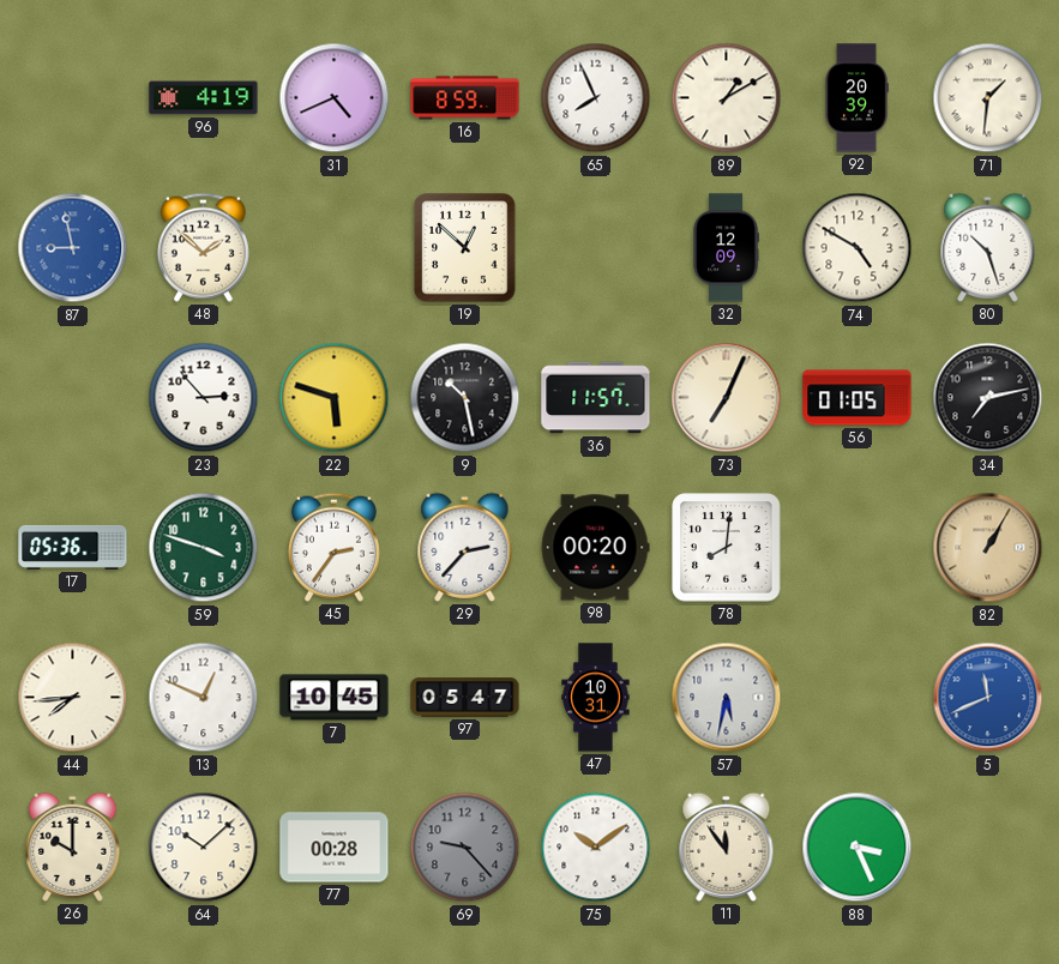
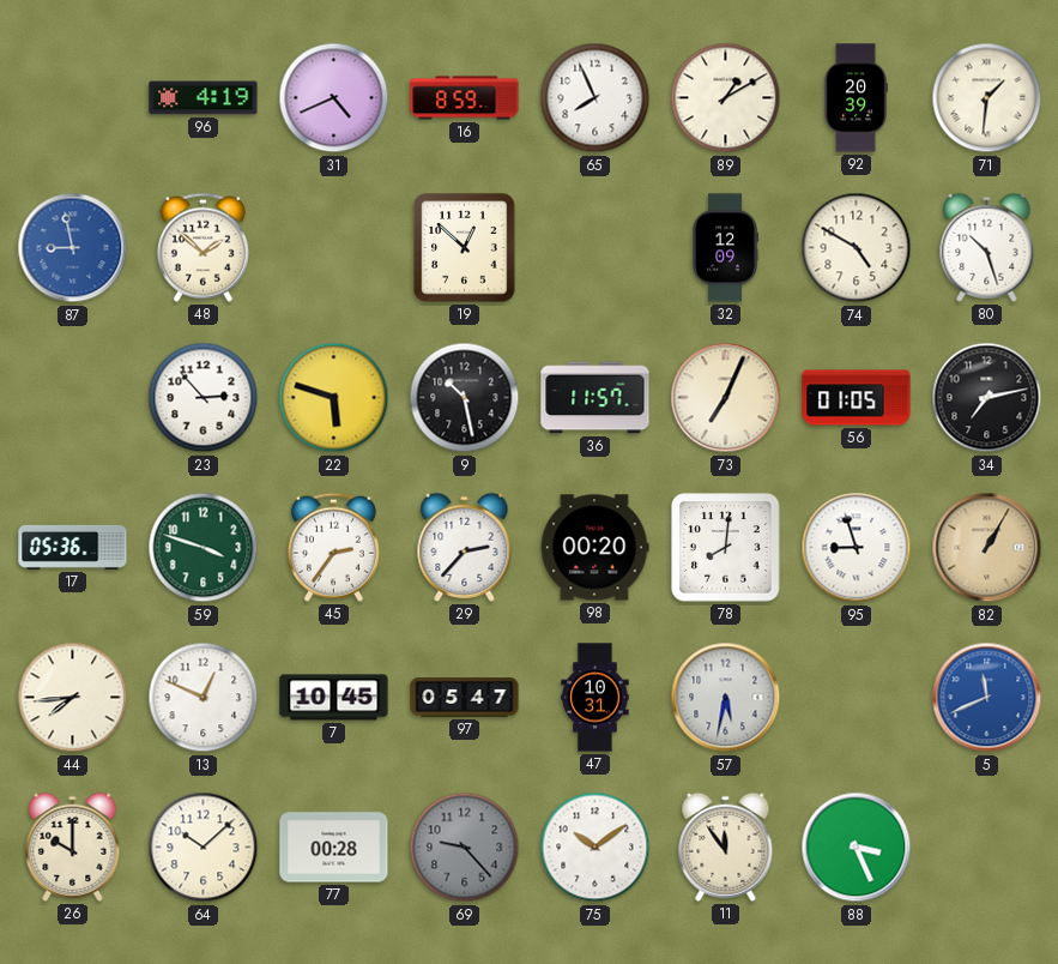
95: none -> 8:57 (857, 548)
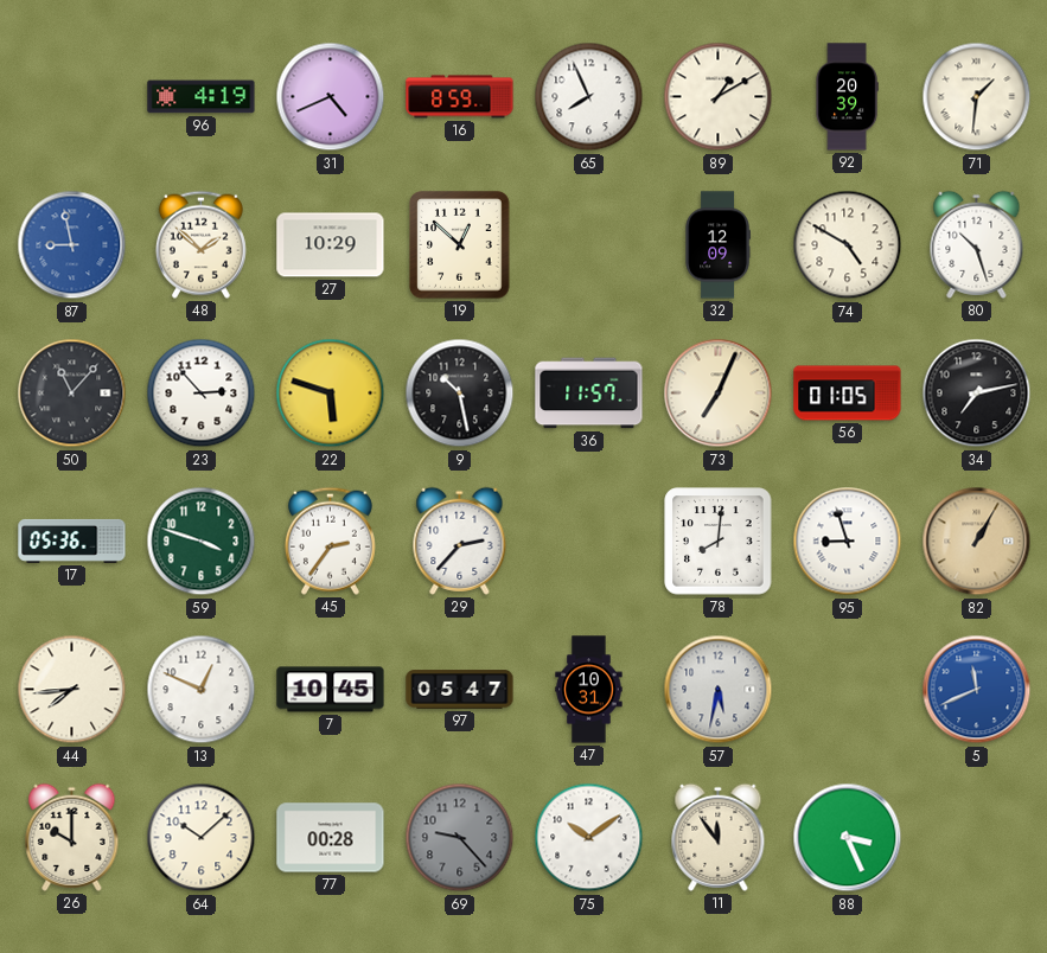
27: none -> 10:29 (331, 245)
50: none -> 11:07 (72, 394)
98: 00:20 -> none (594, 548)
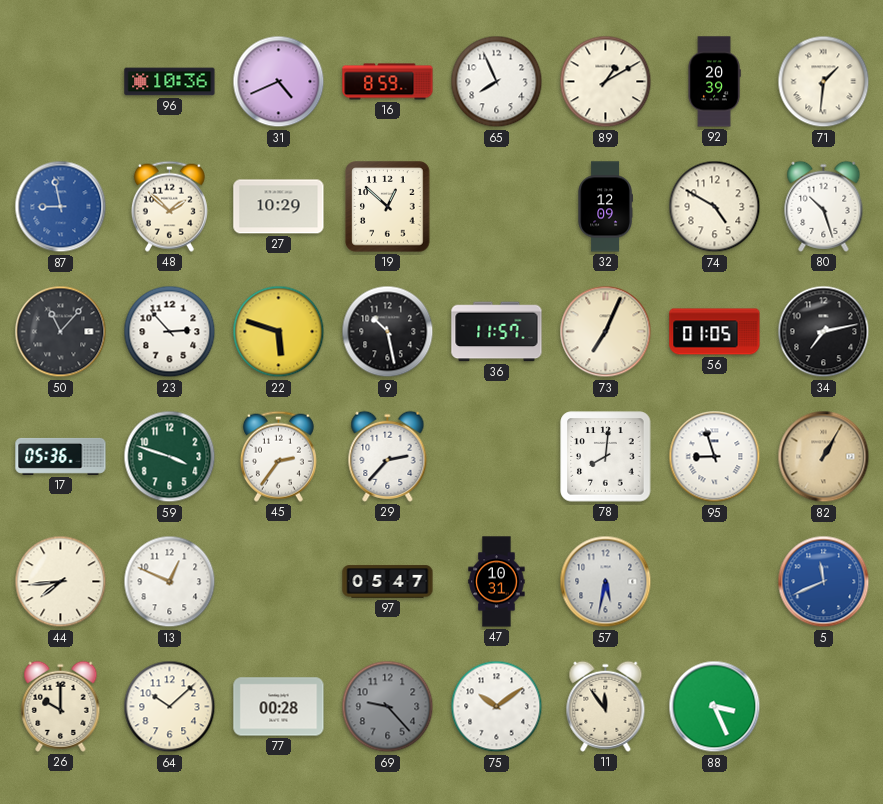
96: 4:19 -> 10:36 (170, 82)
7: 10:45 -> none (331, 690)
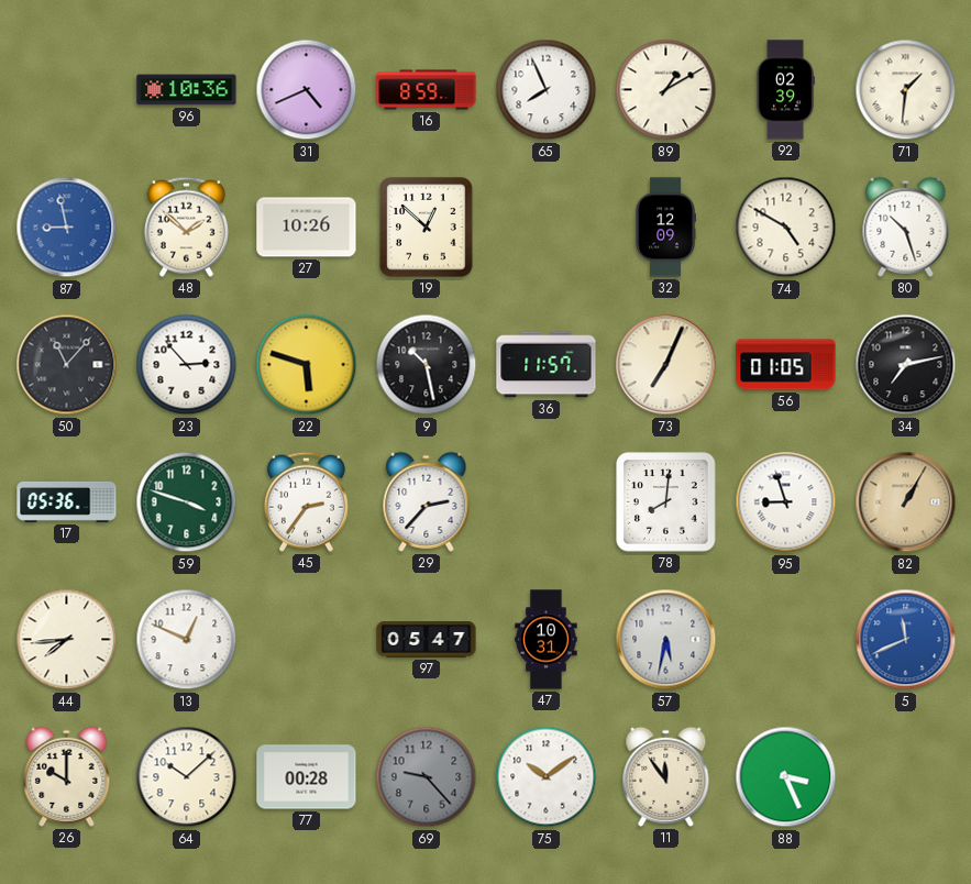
92: 20:39 -> 02:39 (785, 90)
27: 10:29 -> 10:26 (307, 228)
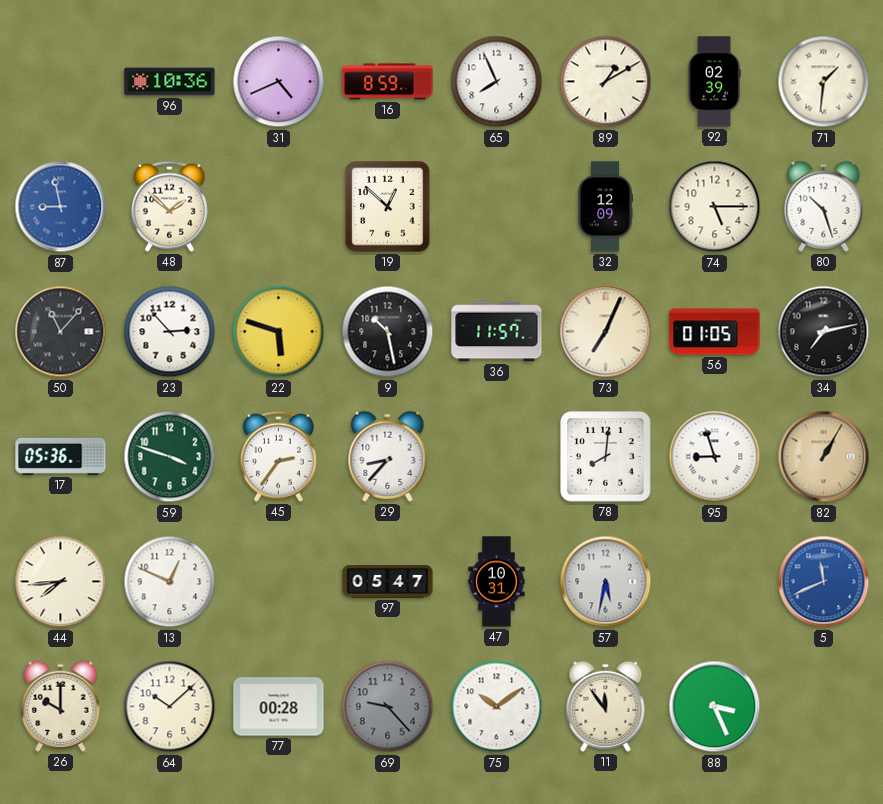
27: 10:26 -> none (307, 228)
74: 4:50 -> 5:15 (715, 207)
29: 2:37 -> 8:37 (388, 456)
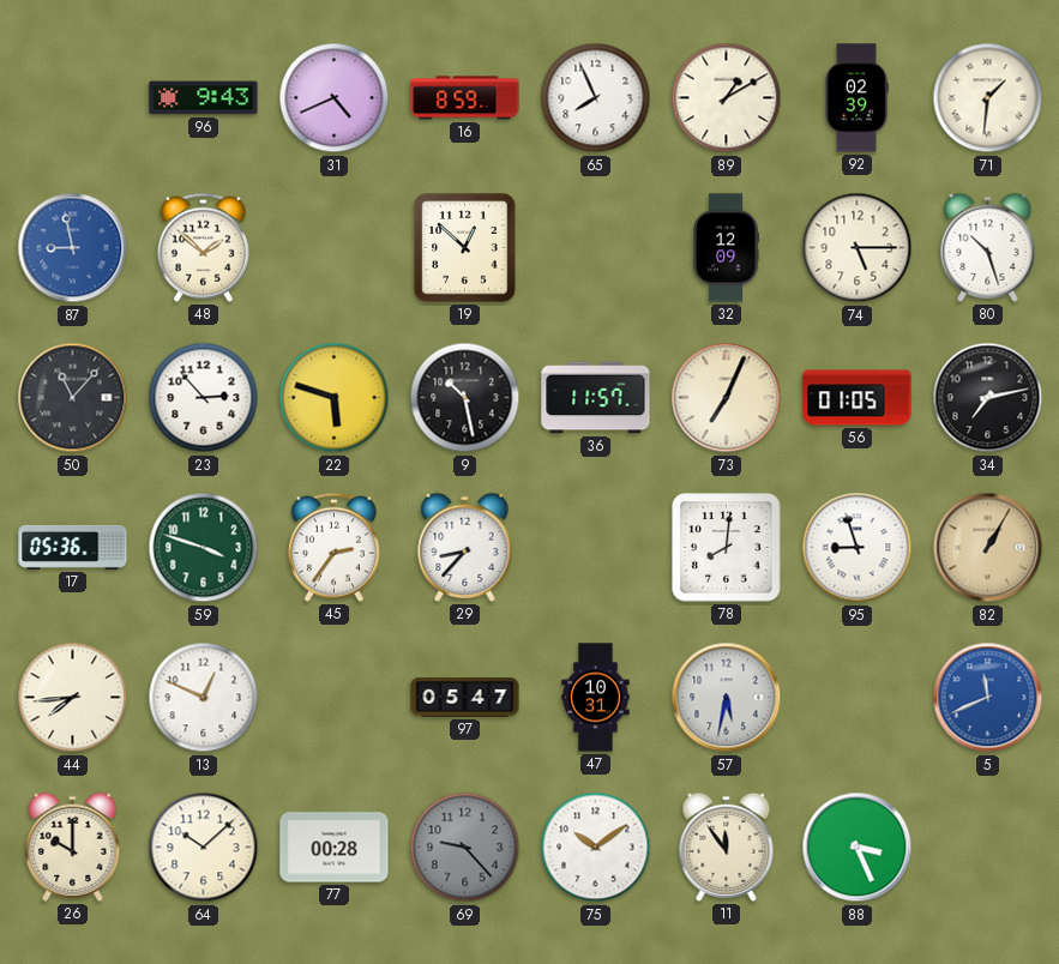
96: 10:36 -> 9:43 (204, 98)
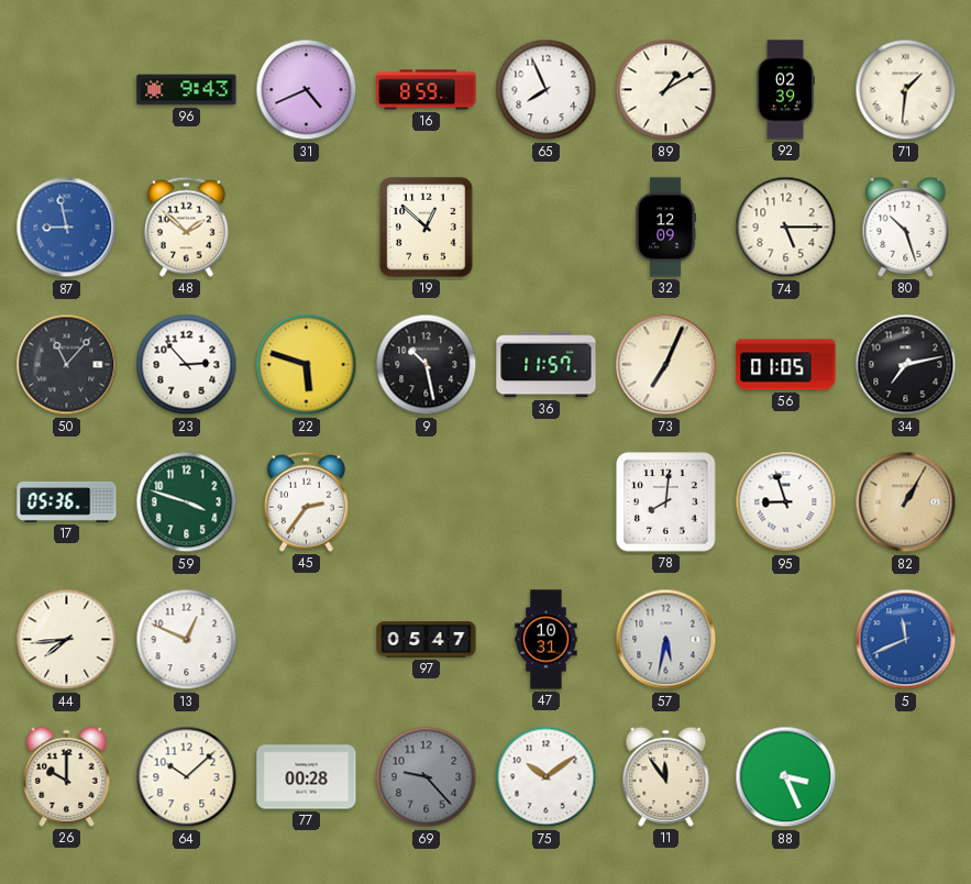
29: 8:37 -> none (465, 547)
